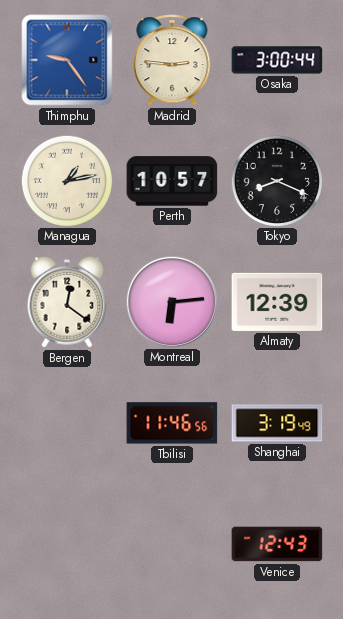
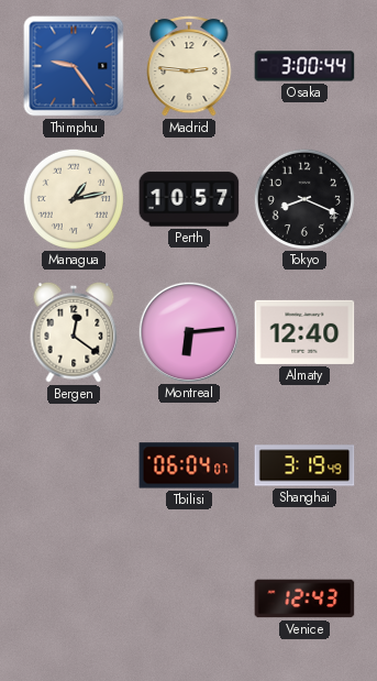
Almaty: 12:39 -> 12:40 (304, 332)
Tbilisi: 11:46 -> 06:04 (189, 465)
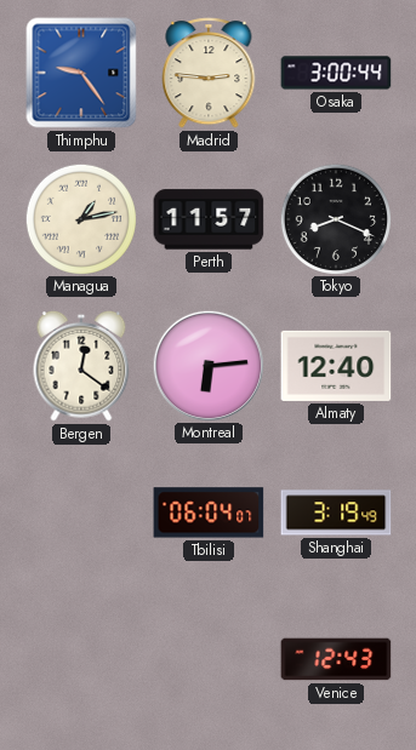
Perth: 10:57 -> 11:57 (209, 219)
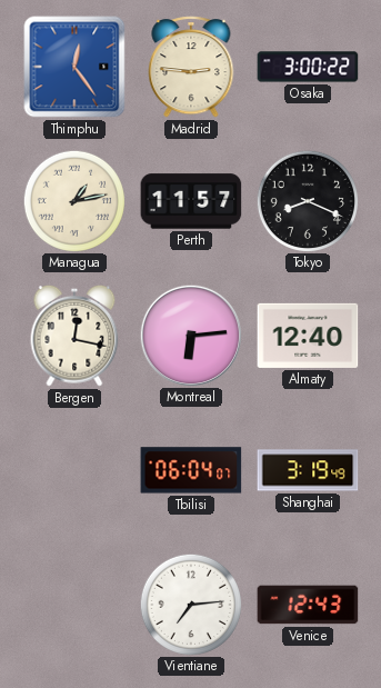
Thimphu: 9:24 -> 12:24 (74, 67)
Osaka: 3:00:44 -> 3:00:22 (308, 67)
Bergen: 12:21 -> 12:17 (74, 336)
Vientiane: none -> 7:14 (190, 604)
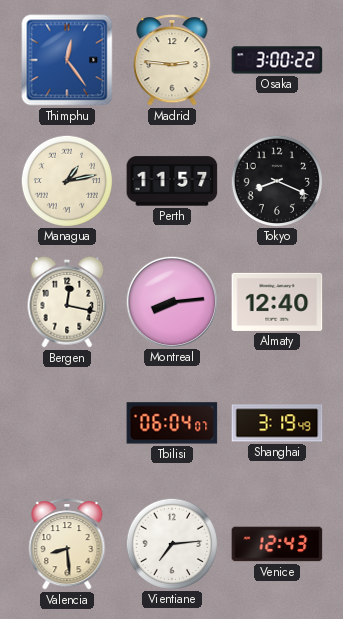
Montreal: 6:14 -> 8:14 (171, 301)
Valencia: none -> 8:29 (67, 544)
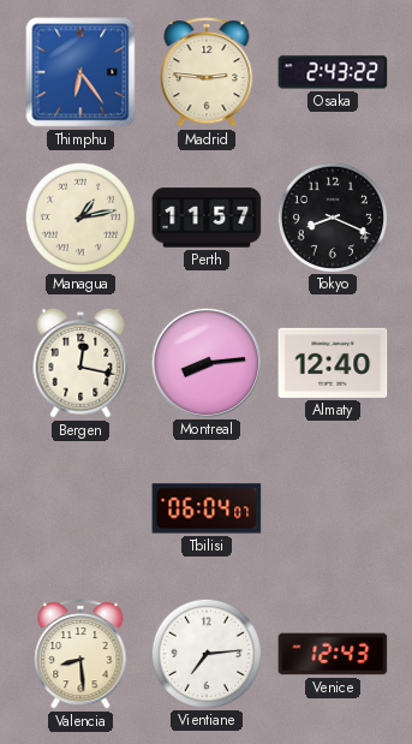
Thimphu: 12:24 -> 6:24 (80, 72)
Osaka: 3:00 -> 2:43 (333, 72)
Shanghai: 3:19 -> none (277, 423)
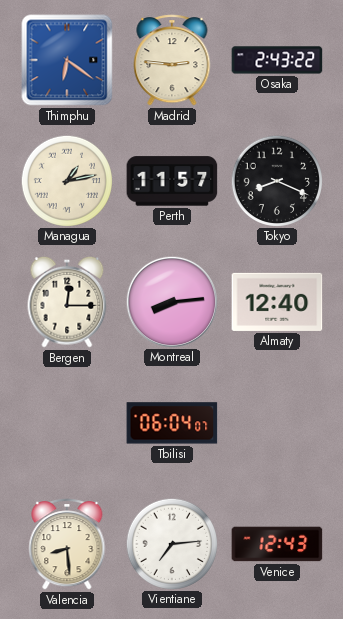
Thimphu: 6:24 -> 6:21 (67, 60)
Bergen: 12:17 -> 12:15 (67, 302)
